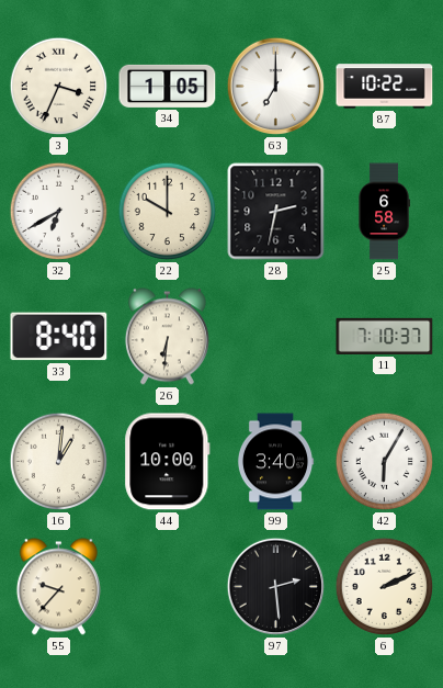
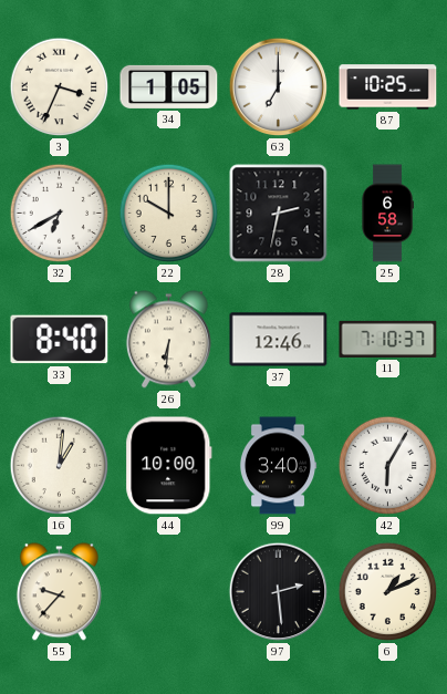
87: 10:22 -> 10:25 (388, 87)
37: none -> 12:46 (279, 340)
6: 2:11 -> 1:11 (388, 592)
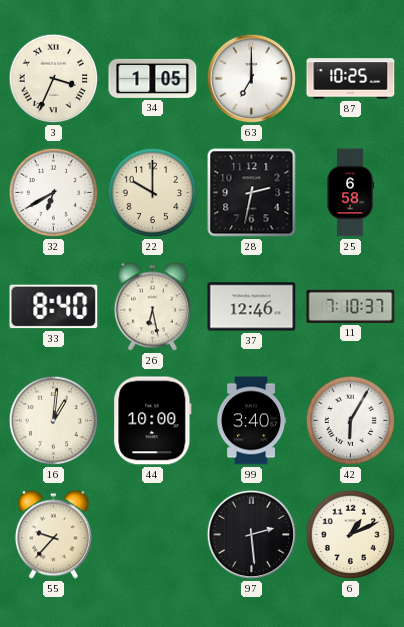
26: 6:31 -> 6:28 (152, 307)
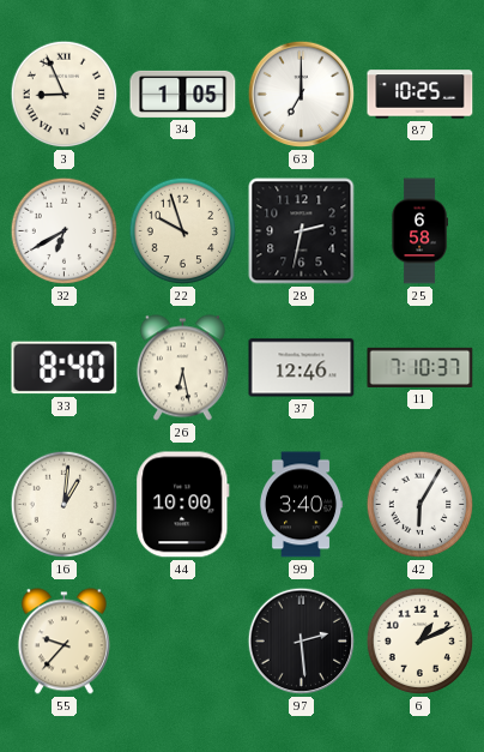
3: 3:34 -> 8:56 (65, 95)
22: 10:00 -> 9:57 (183, 231)
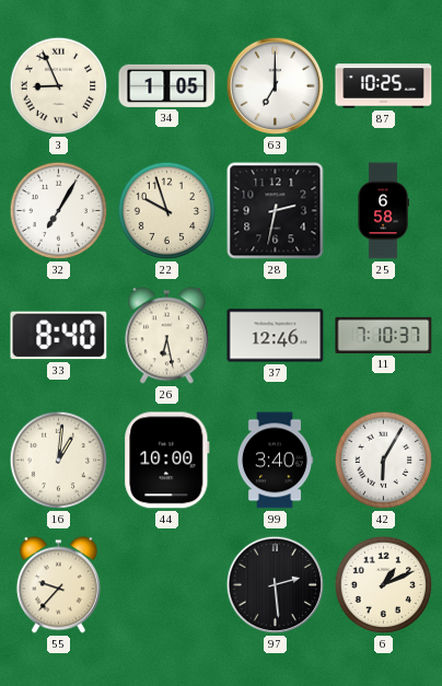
32: 6:40 -> 7:05 (59, 211)
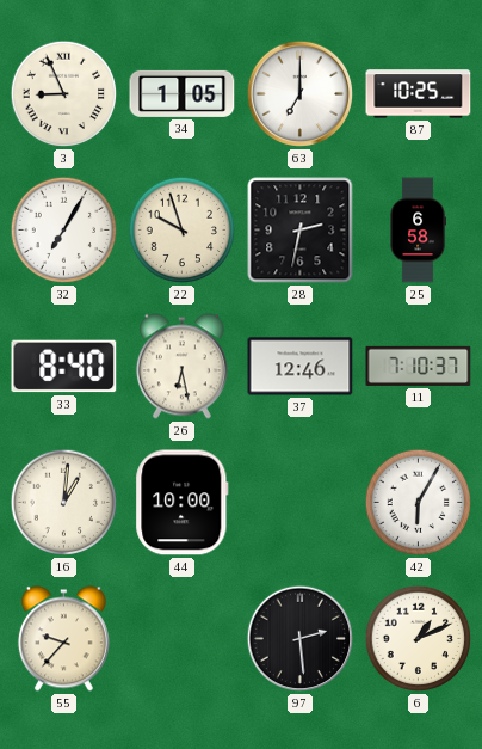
99: 3:40 -> none (275, 461)
